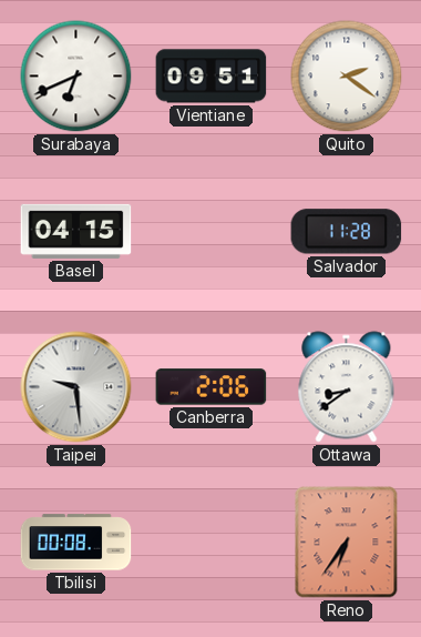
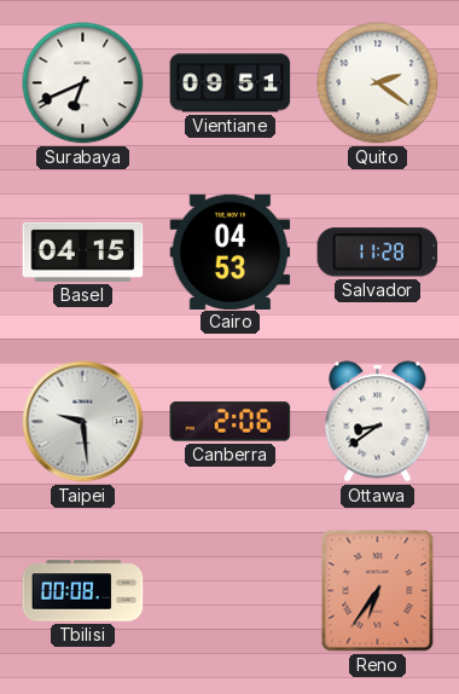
Cairo: none -> 04:53 (231, 251)
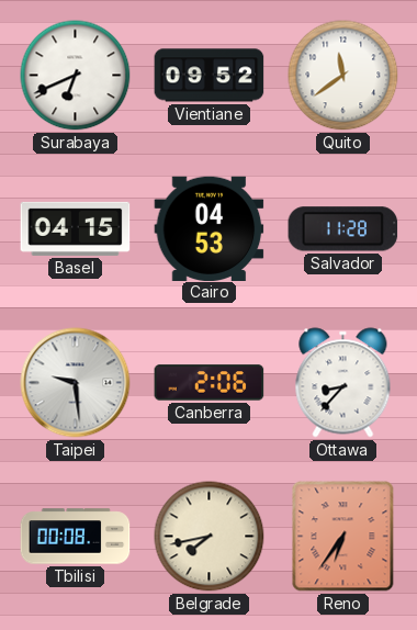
Vientiane: 09:51 -> 09:52 (210, 76)
Quito: 2:21 -> 11:39 (343, 76)
Ottawa: 8:39 -> 8:37 (343, 383)
Belgrade: none -> 7:43 (210, 537)
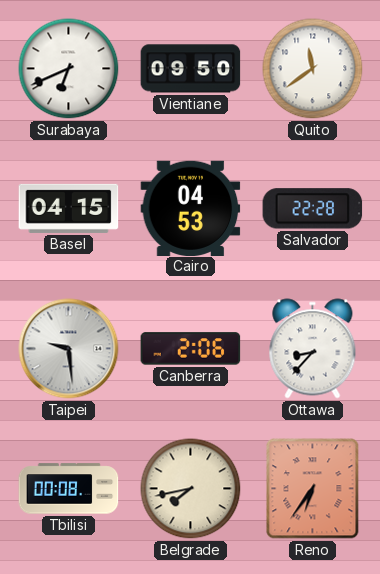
Vientiane: 09:52 -> 09:50 (191, 69)
Salvador: 11:28 -> 22:28 (313, 209)
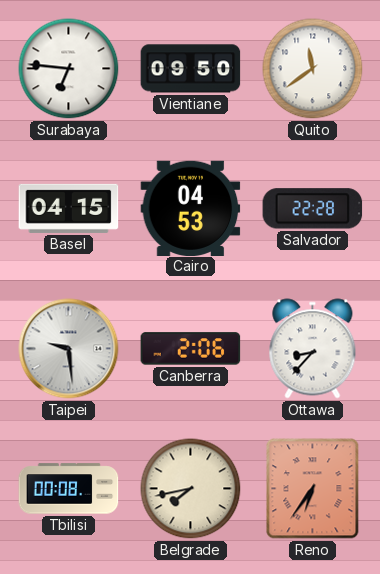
Surabaya: 6:41 -> 6:46 (69, 69)
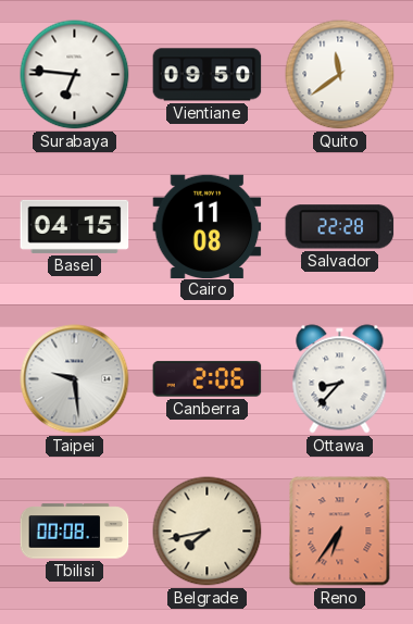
Cairo: 04:53 -> 11:08 (208, 226)
